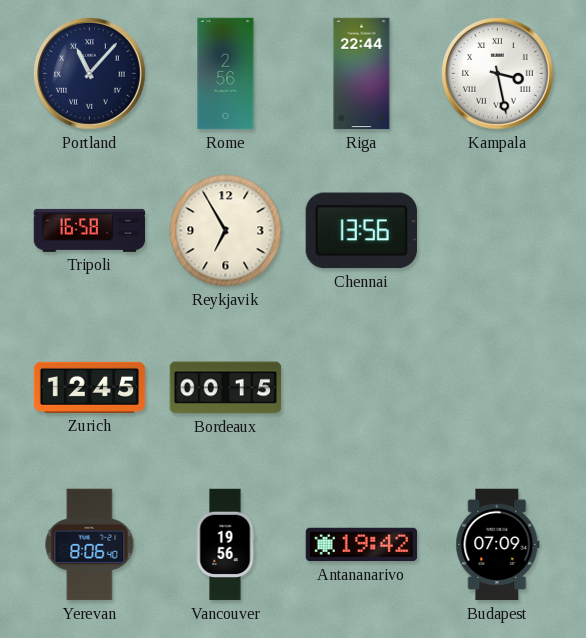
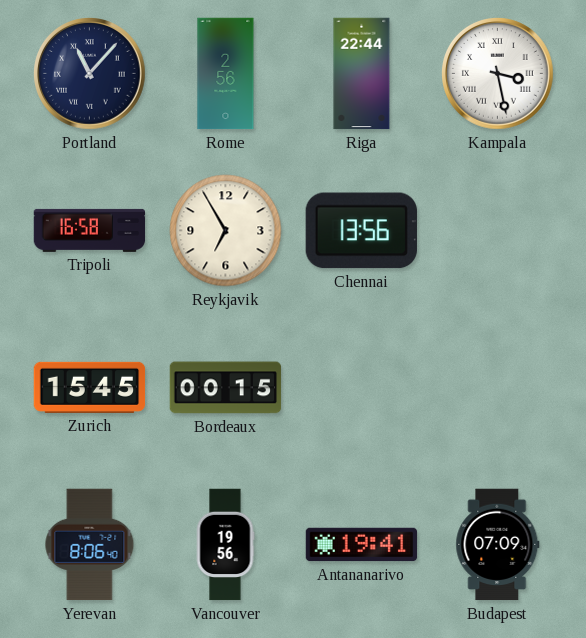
Zurich: 12:45 -> 15:45 (90, 387)
Antananarivo: 19:42 -> 19:41 (362, 545)
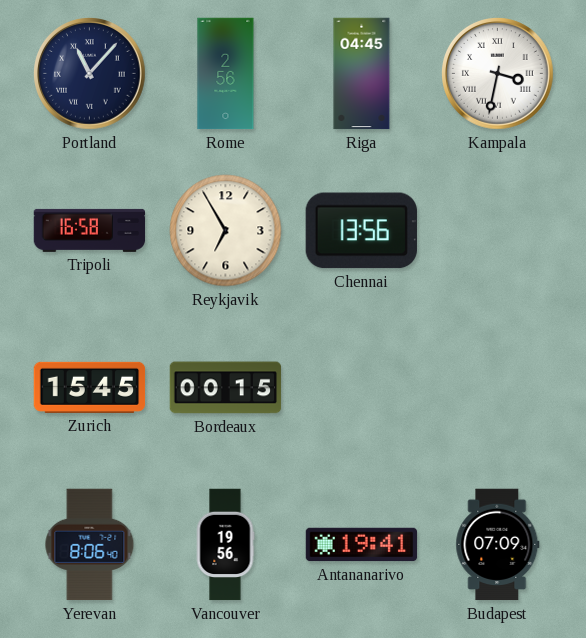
Riga: 22:44 -> 04:45 (362, 74)
Kampala: 3:28 -> 3:32 (498, 74)
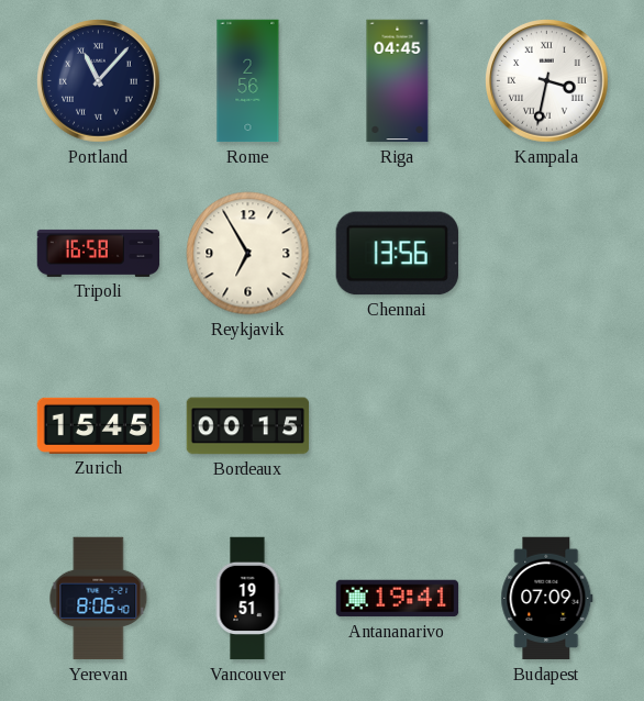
Vancouver: 19:56 -> 19:51 (247, 599)
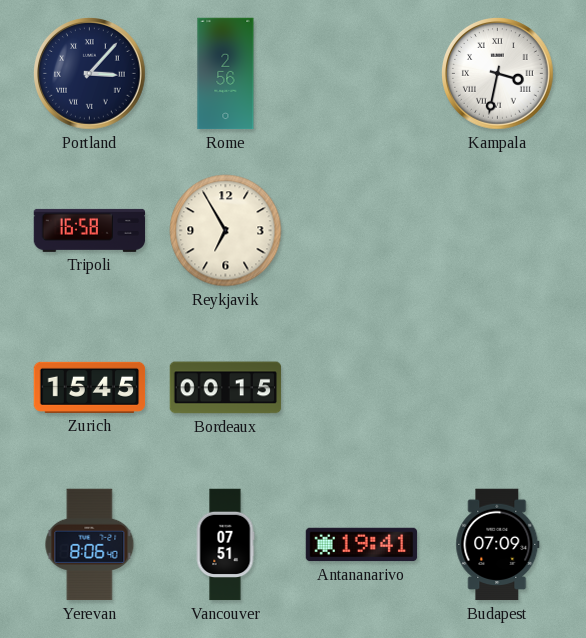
Portland: 11:07 -> 3:07 (90, 74)
Riga: 04:45 -> none (398, 81)
Chennai: 13:56 -> none (397, 254)
Vancouver: 19:51 -> 07:51 (225, 545)
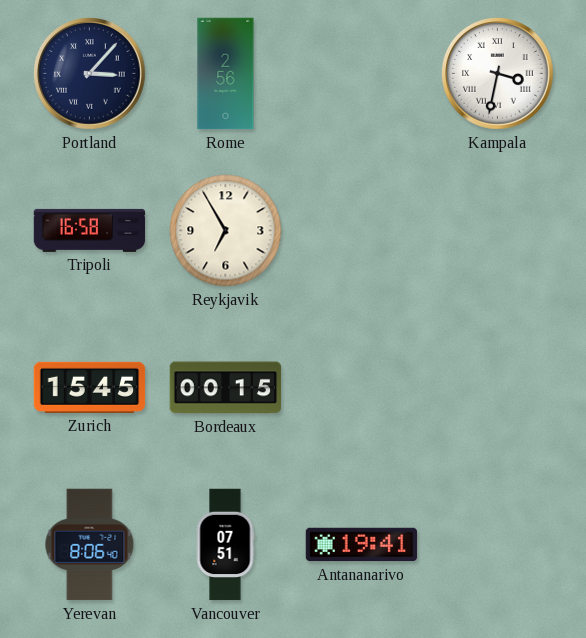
Budapest: 07:09 -> none (498, 545)
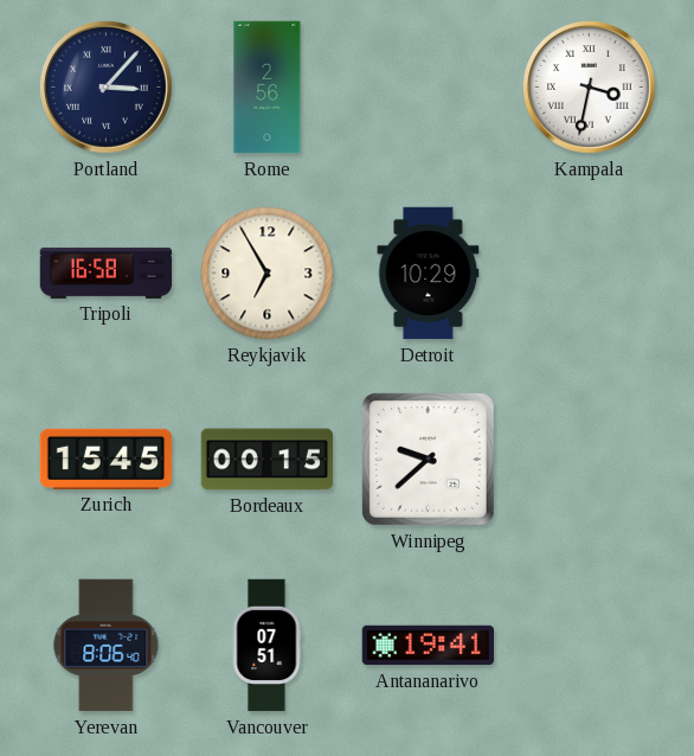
Detroit: none -> 10:29 (429, 274)
Winnipeg: none -> 9:38 (428, 459)
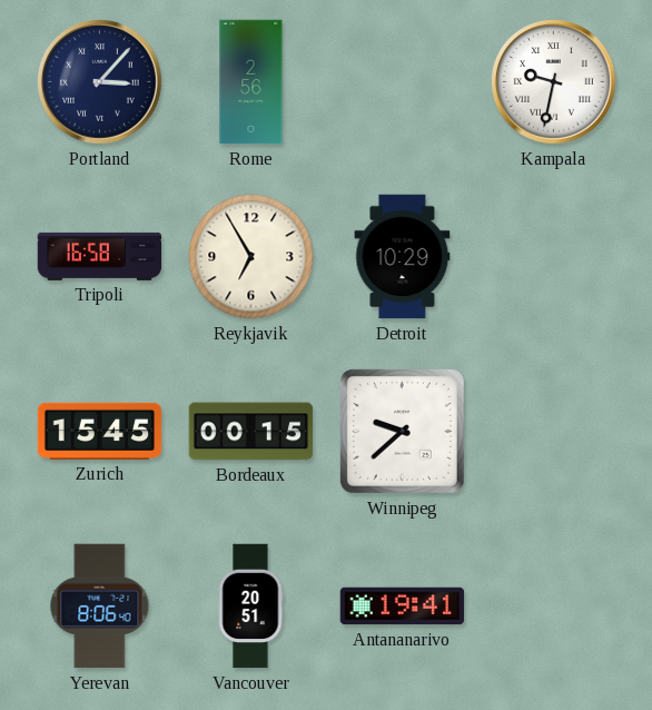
Kampala: 3:32 -> 9:32 (554, 82)
Vancouver: 07:51 -> 20:51 (250, 607)
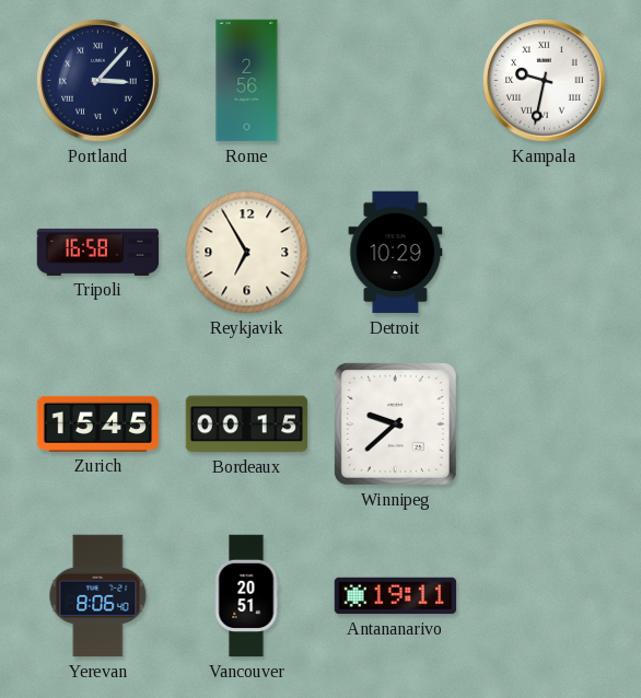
Antananarivo: 19:41 -> 19:11 (396, 596)
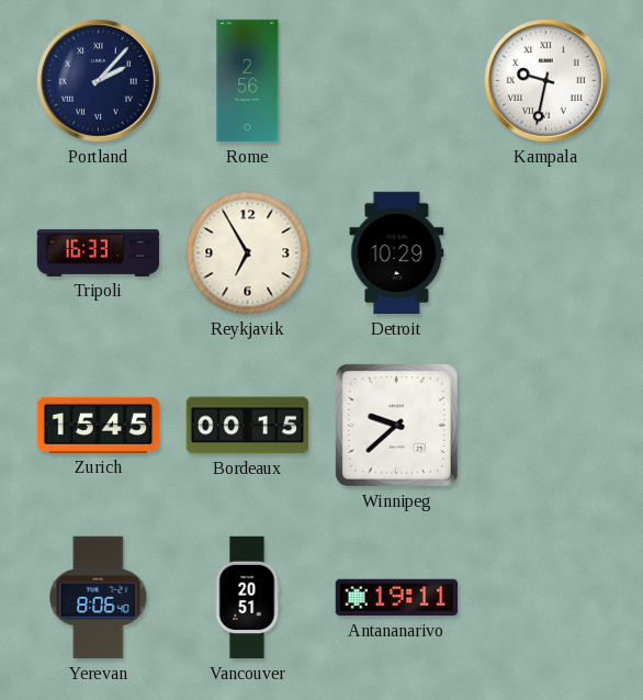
Portland: 3:07 -> 2:07 (99, 81)
Tripoli: 16:58 -> 16:33 (99, 252)
